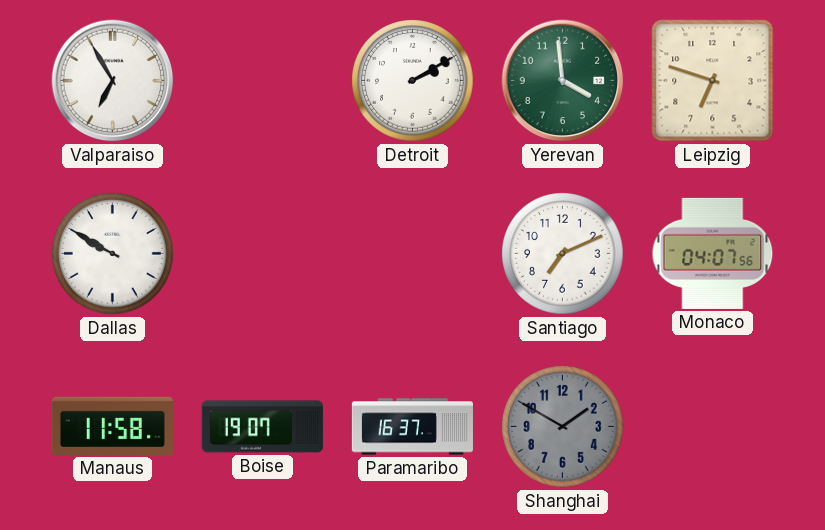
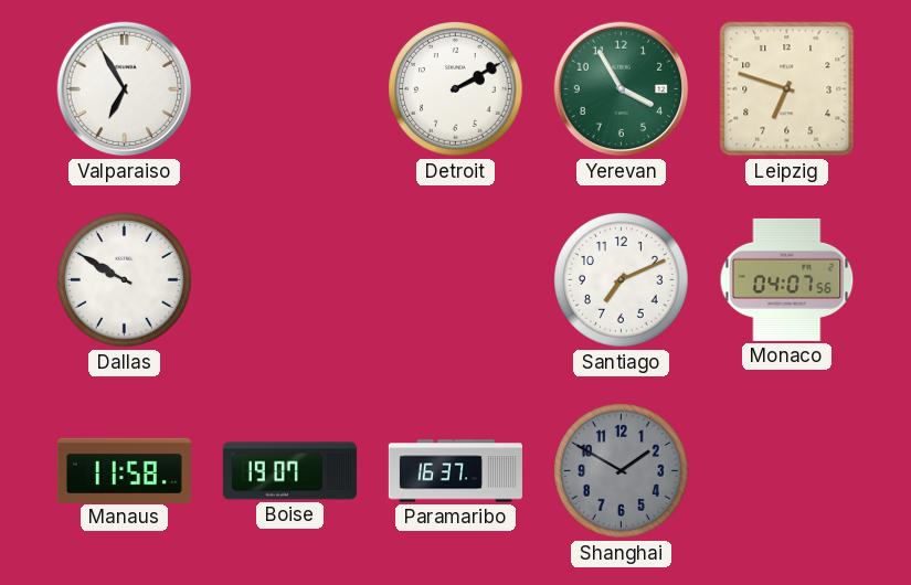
Yerevan: 3:59 -> 3:55 (622, 89)
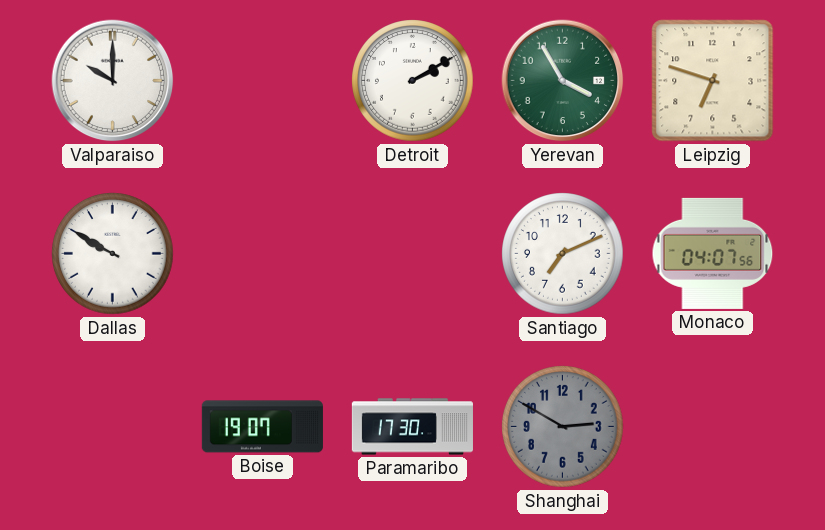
Valparaiso: 6:55 -> 10:00 (113, 81)
Manaus: 11:58 -> none (124, 470)
Paramaribo: 16:37 -> 17:30 (412, 427)
Shanghai: 1:50 -> 2:50 (563, 427)
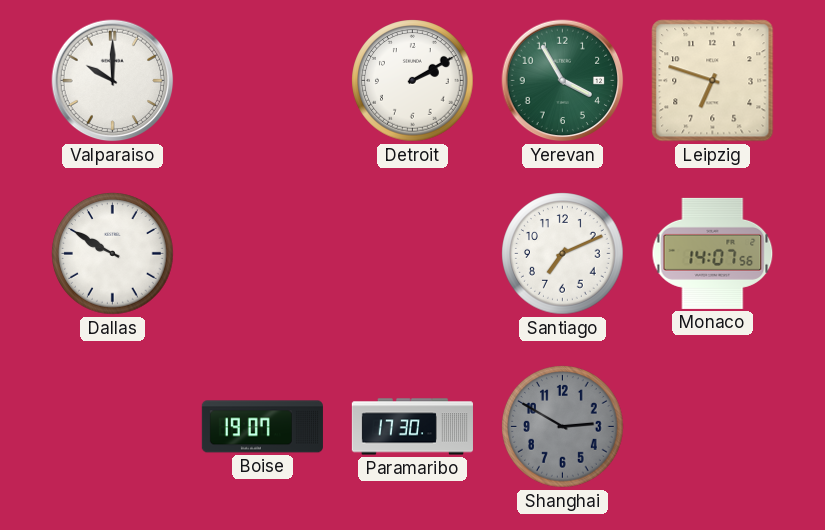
Monaco: 04:07 -> 14:07 (713, 253)
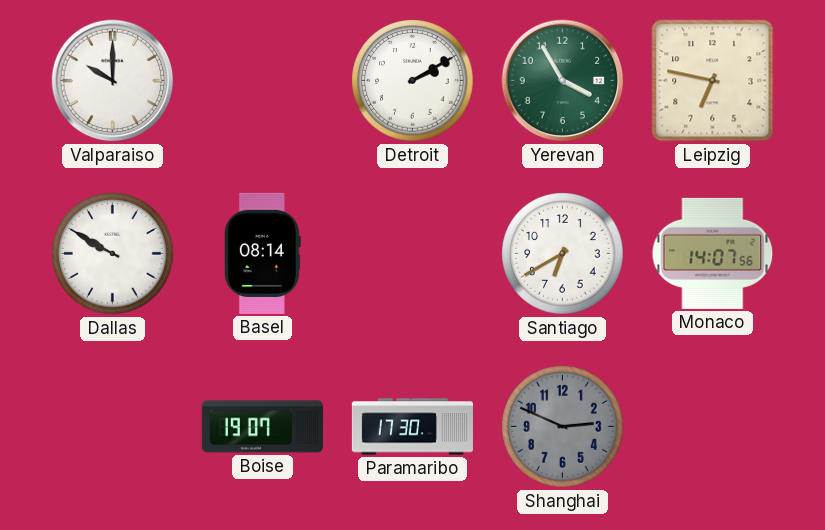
Leipzig: 6:48 -> 6:47 (713, 81)
Basel: none -> 08:14 (262, 253)
Santiago: 7:11 -> 6:40 (563, 254)
Shanghai: 2:50 -> 2:49 (563, 427)
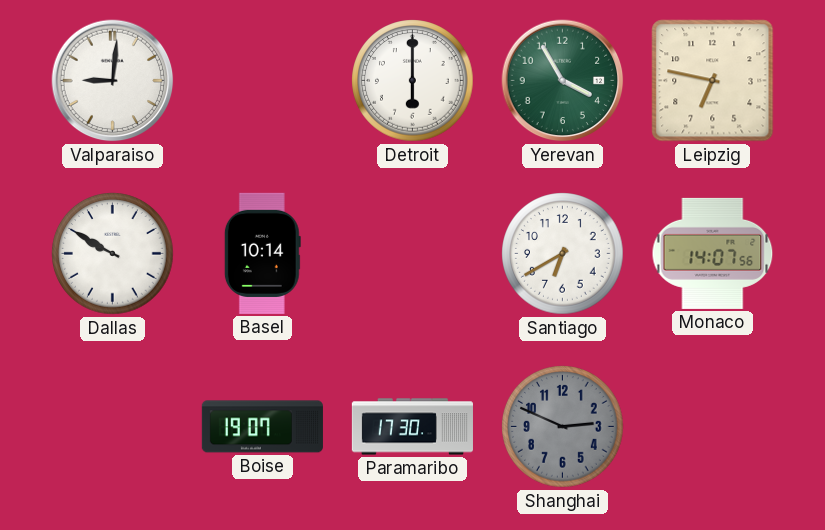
Valparaiso: 10:00 -> 9:01 (113, 81)
Detroit: 2:10 -> 6:00 (413, 81)
Basel: 08:14 -> 10:14 (262, 253)
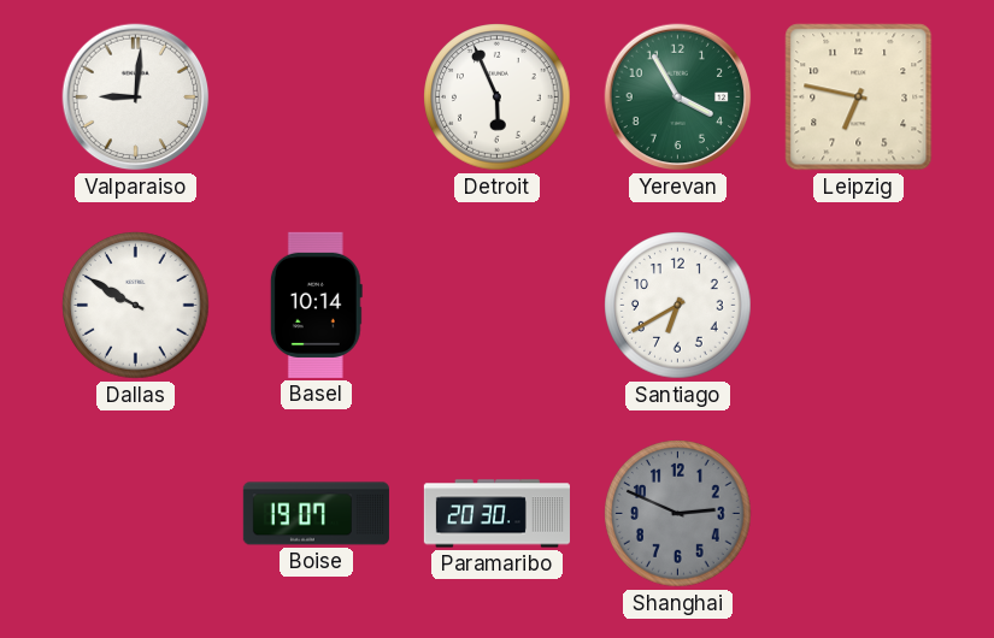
Detroit: 6:00 -> 5:56 (498, 98)
Monaco: 14:07 -> none (713, 253)
Paramaribo: 17:30 -> 20:30 (496, 514)
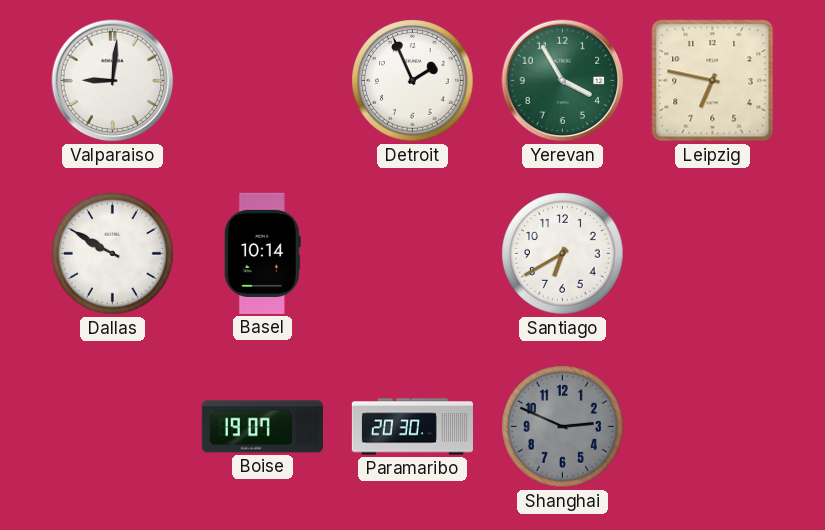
Detroit: 5:56 -> 1:56 (413, 81)
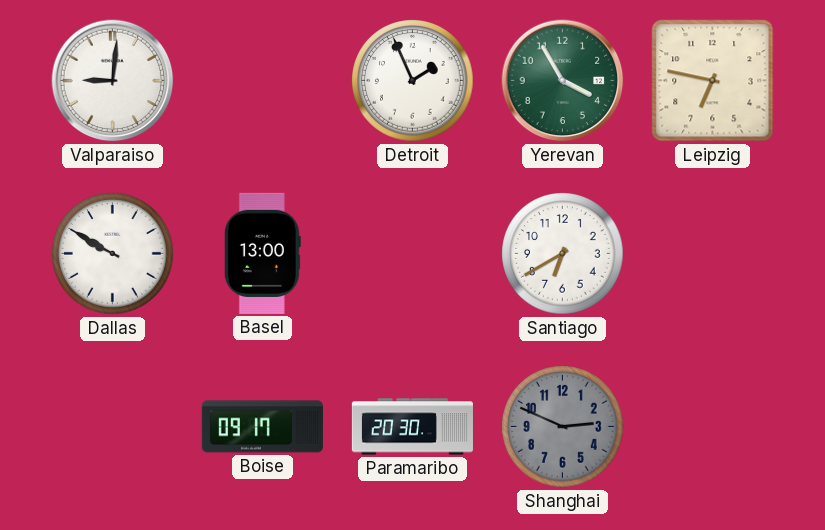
Basel: 10:14 -> 13:00 (262, 253)
Boise: 19:07 -> 09:17 (262, 427)
